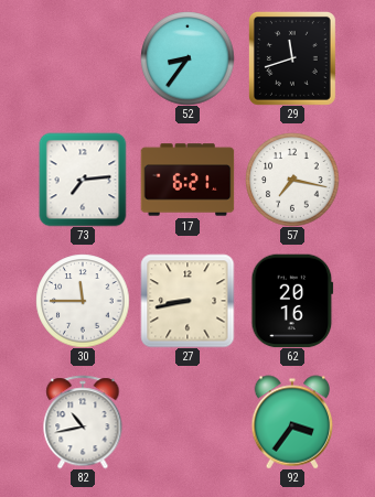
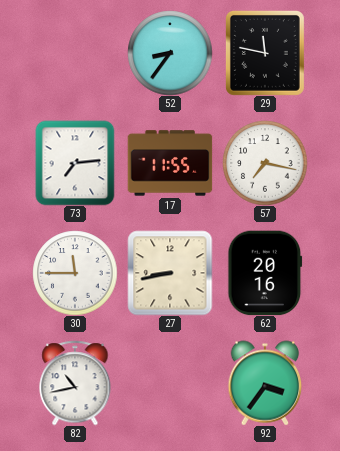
29: 11:42 -> 11:47 (265, 53)
17: 6:21 -> 11:55 (170, 163)
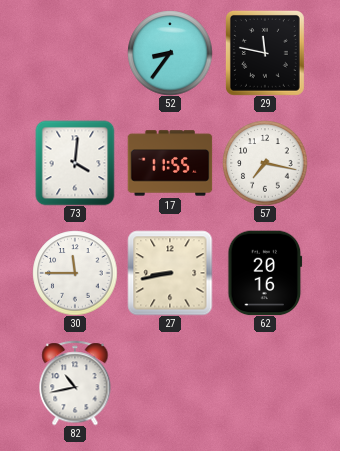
73: 7:14 -> 4:01 (75, 163)
92: 3:36 -> none (265, 383)
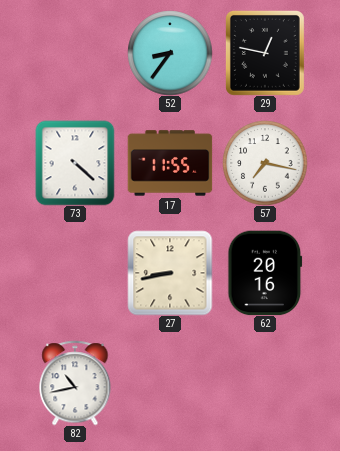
29: 11:47 -> 12:47 (265, 53)
73: 4:01 -> 4:22 (75, 163)
30: 11:45 -> none (75, 273)
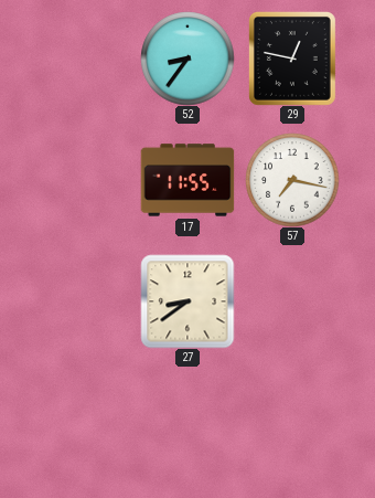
73: 4:22 -> none (75, 163)
27: 8:43 -> 8:39 (187, 301)
62: 20:16 -> none (265, 273)
82: 10:43 -> none (75, 383)
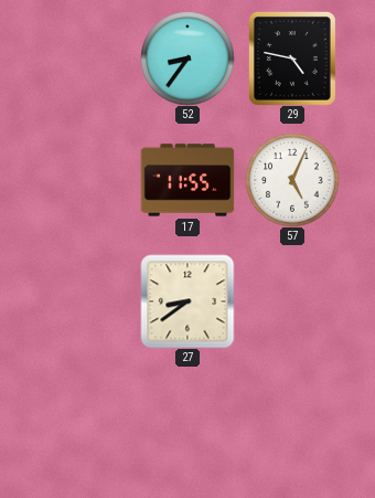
29: 12:47 -> 4:47 (292, 59)
57: 7:17 -> 5:04 (292, 180)
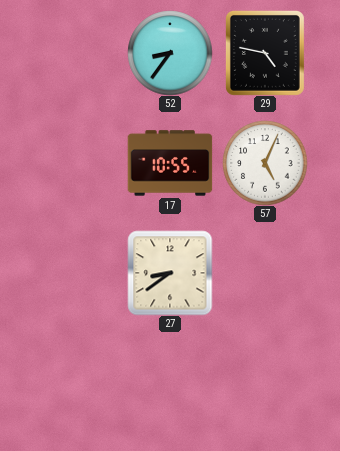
17: 11:55 -> 10:55 (170, 163)
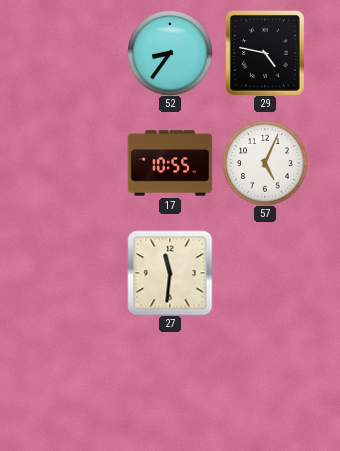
27: 8:39 -> 11:31 (170, 273)
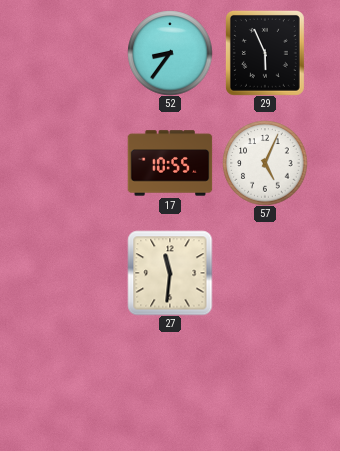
29: 4:47 -> 5:56 (265, 53)
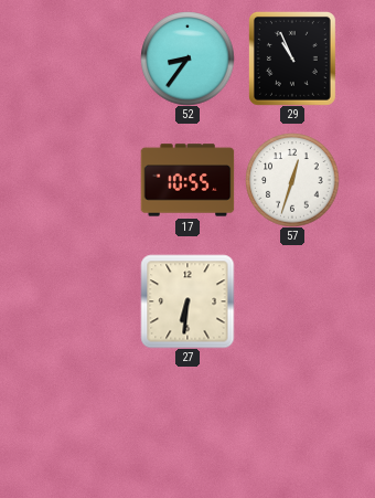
29: 5:56 -> 10:56 (292, 59)
57: 5:04 -> 12:33 (292, 180)
27: 11:31 -> 6:31 (187, 301)
